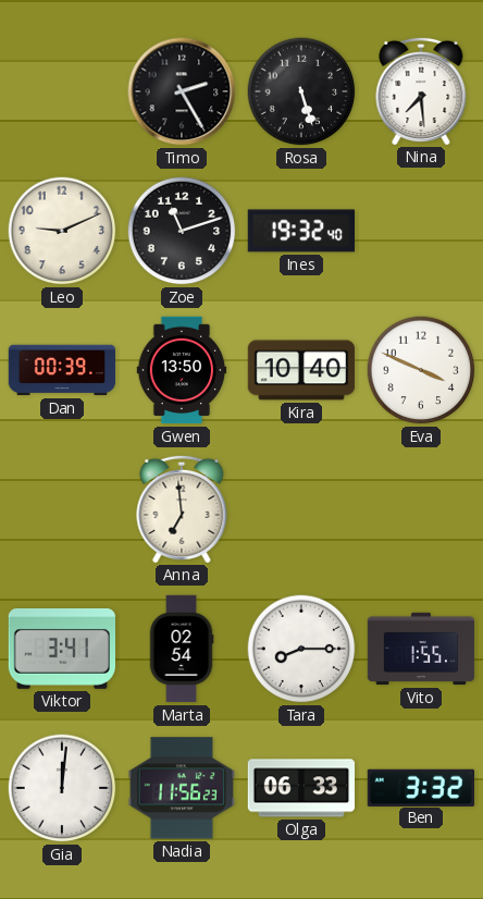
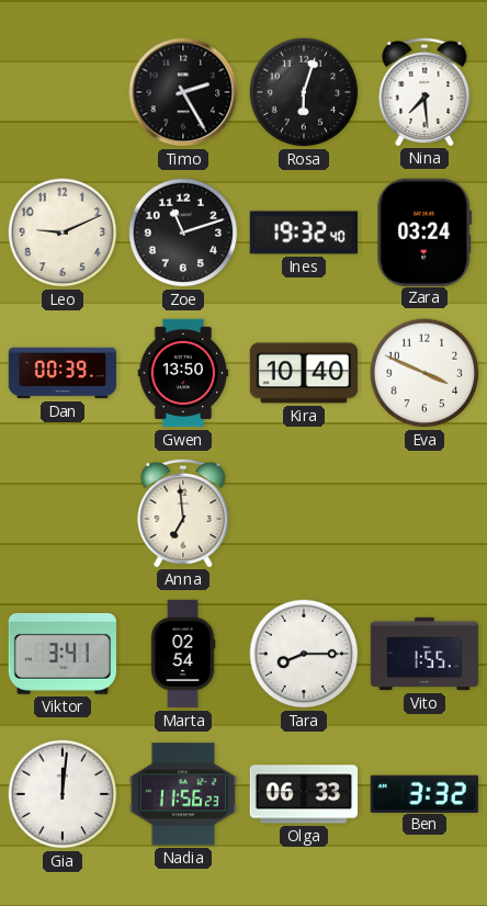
Rosa: 5:27 -> 6:03 (304, 92)
Zara: none -> 03:24 (424, 231)
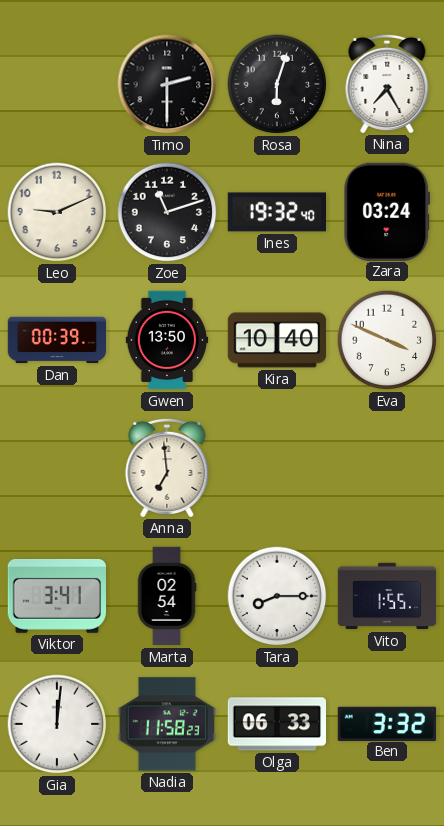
Timo: 2:25 -> 2:30 (167, 84)
Nina: 7:29 -> 7:25 (387, 83)
Nadia: 11:56 -> 11:58 (166, 724)
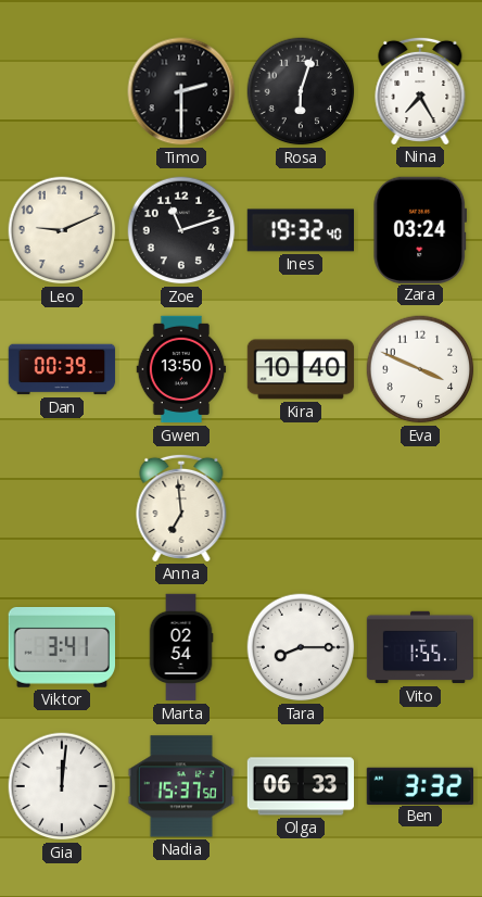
Nadia: 11:58 -> 15:37 (180, 786)
